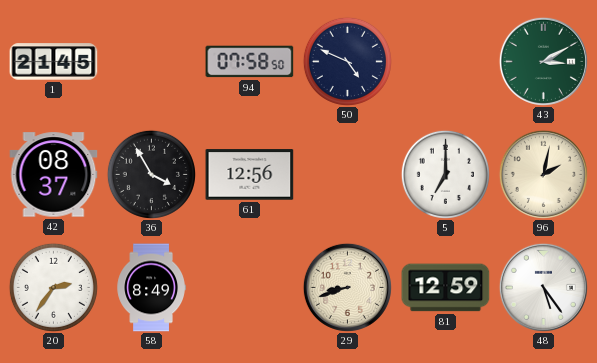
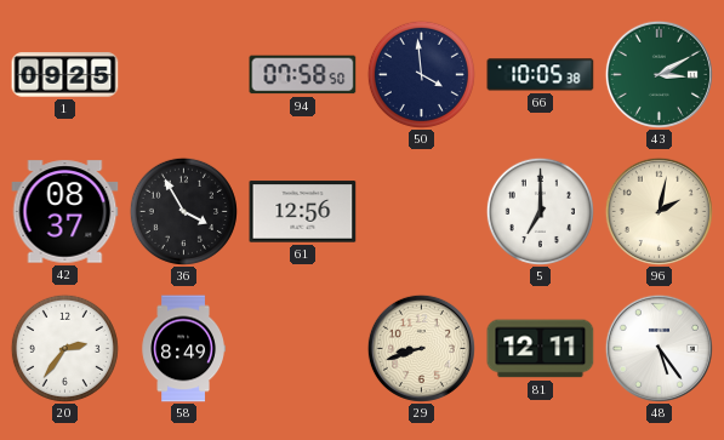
1: 21:45 -> 09:25 (65, 75)
50: 4:49 -> 3:59 (421, 74)
66: none -> 10:05 (541, 75)
81: 12:59 -> 12:11 (541, 349)
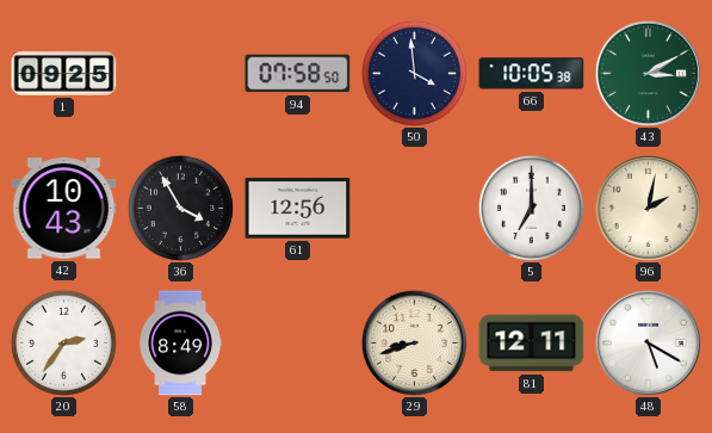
42: 08:37 -> 10:43 (64, 209)
48: 5:24 -> 5:20 (648, 342)
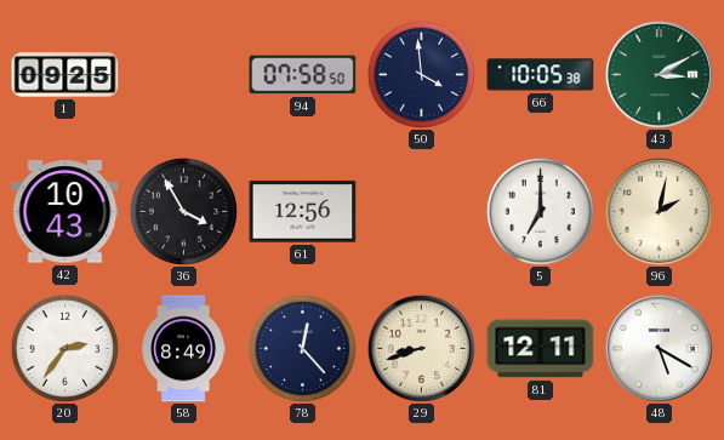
78: none -> 12:23 (302, 348)
